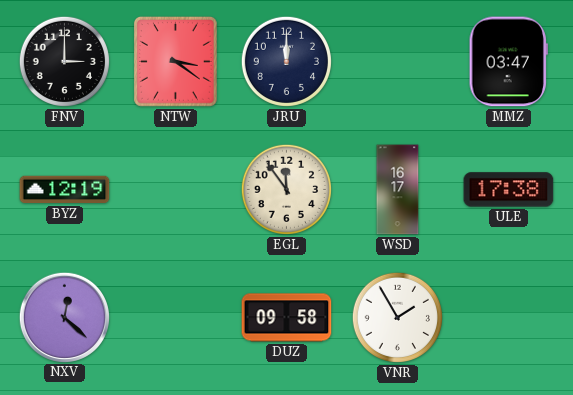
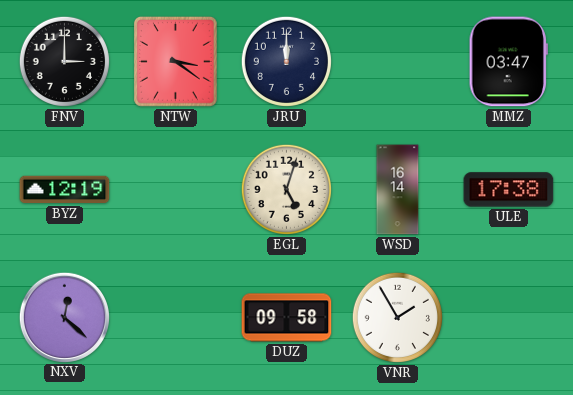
EGL: 11:54 -> 5:03 (286, 189)
WSD: 16:17 -> 16:14 (398, 190)
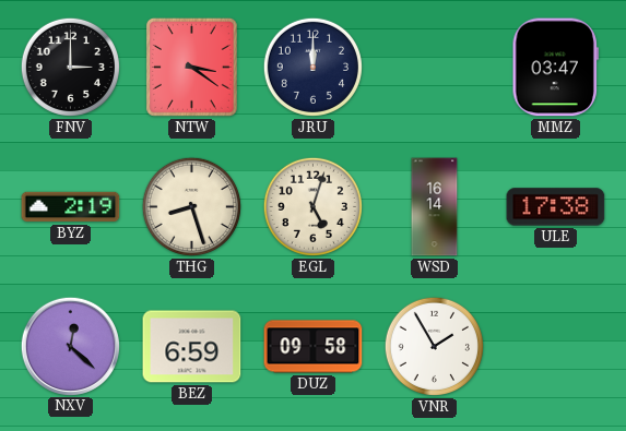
BYZ: 12:19 -> 2:19 (71, 207)
THG: none -> 8:27 (191, 206)
BEZ: none -> 6:59 (192, 347)
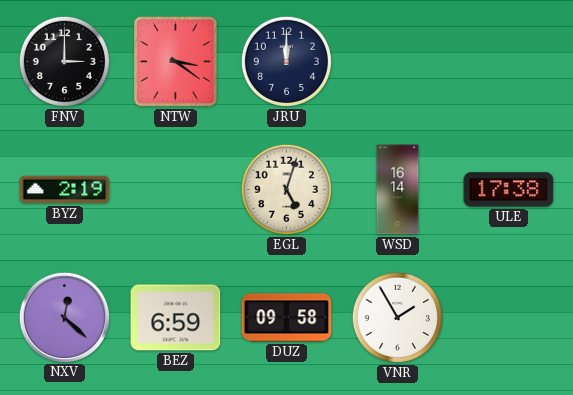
MMZ: 03:47 -> none (555, 68)
THG: 8:27 -> none (191, 206)
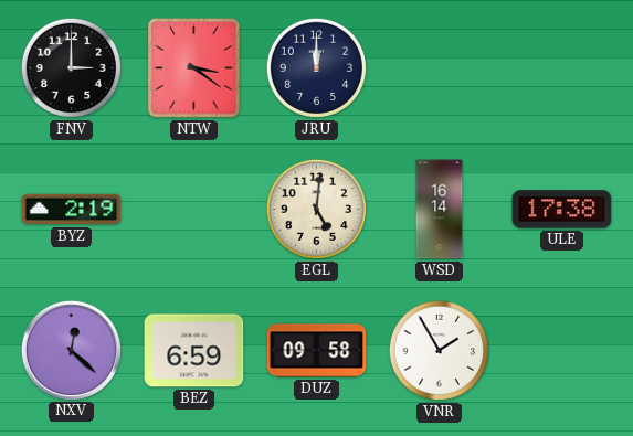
EGL: 5:03 -> 5:01 (316, 209)
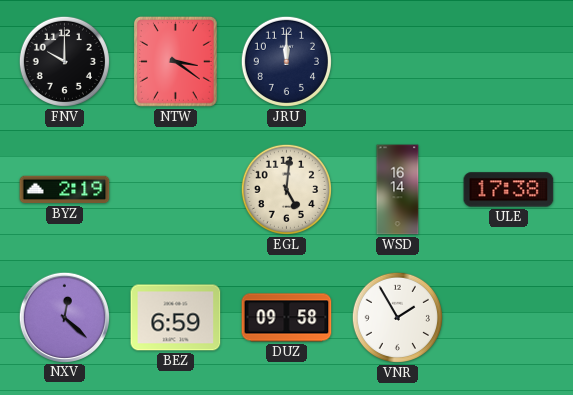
FNV: 3:00 -> 10:00 (64, 61)
